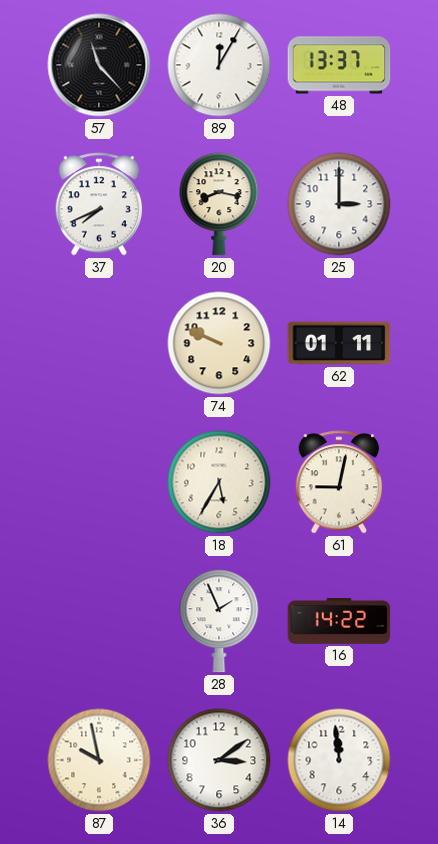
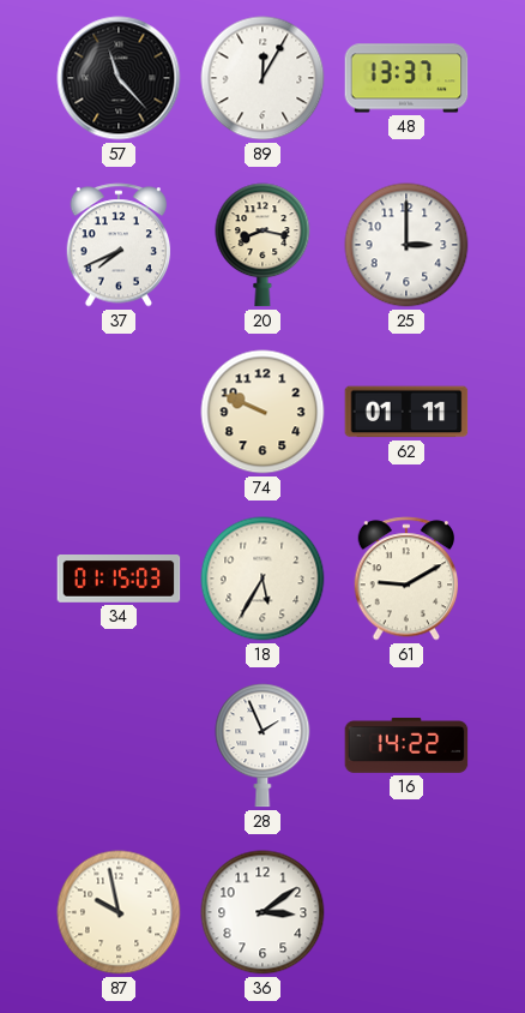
34: none -> 01:15 (119, 579)
61: 9:02 -> 9:10 (406, 579)
14: 11:59 -> none (339, 760)
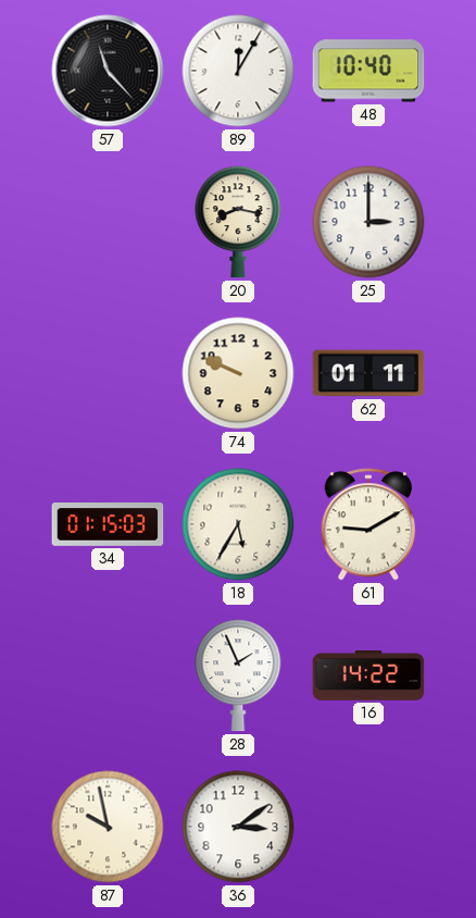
48: 13:37 -> 10:40 (368, 71)
37: 7:41 -> none (119, 245)
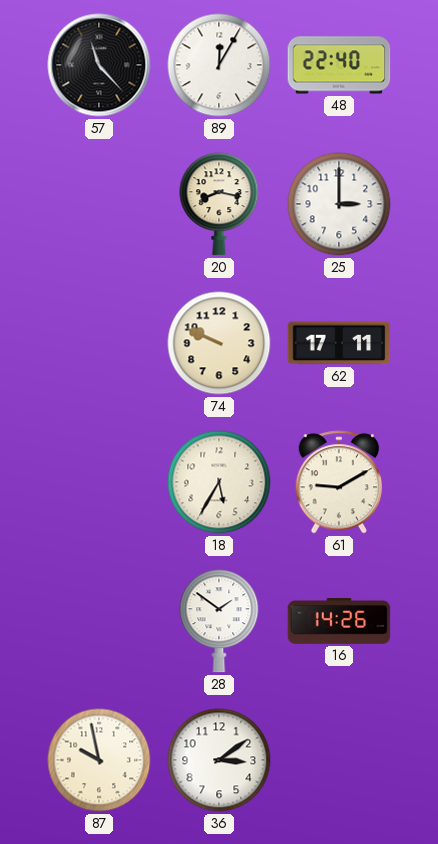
48: 10:40 -> 22:40 (339, 65)
62: 01:11 -> 17:11 (339, 343)
34: 01:15 -> none (108, 524)
28: 1:56 -> 1:51 (219, 621)
16: 14:22 -> 14:26 (339, 622)
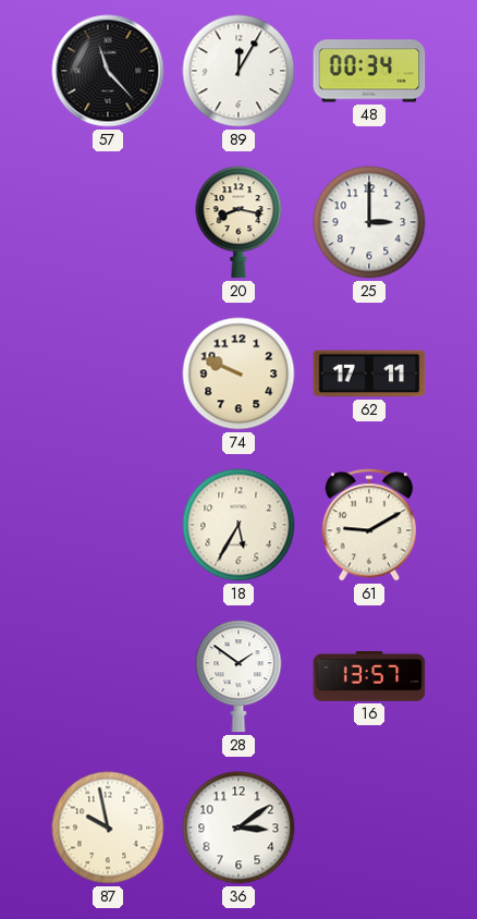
48: 22:40 -> 00:34 (369, 71)
16: 14:26 -> 13:57 (369, 677)
